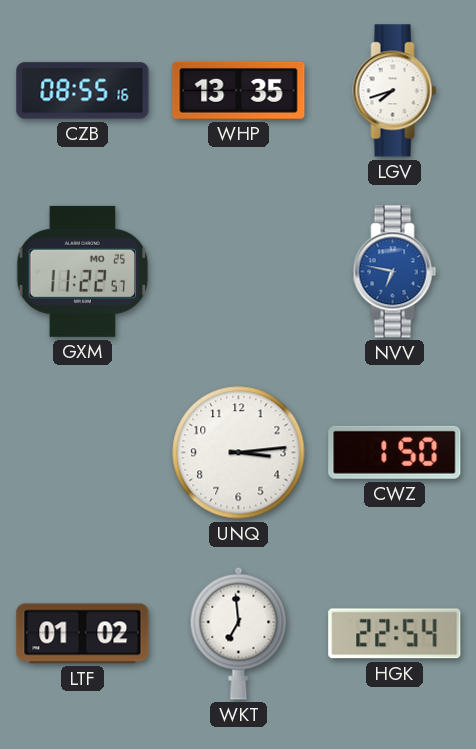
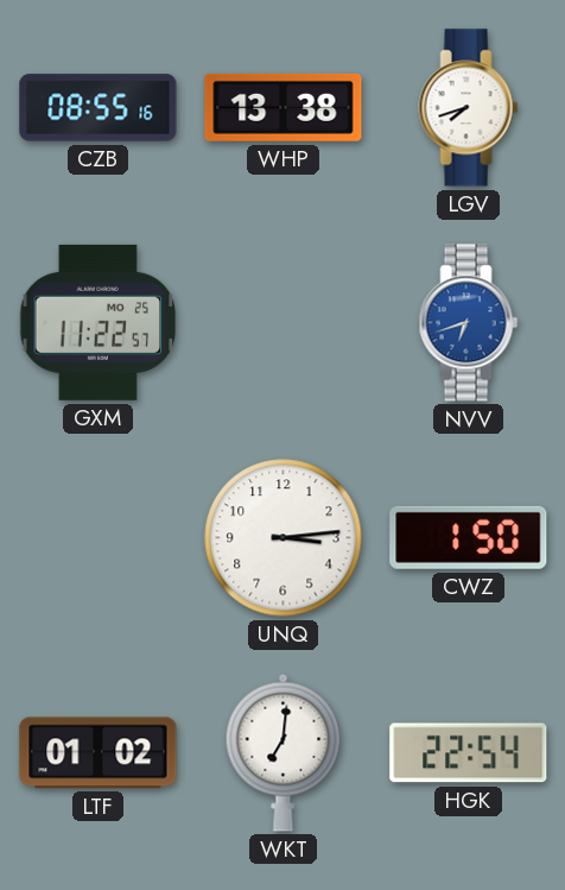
WHP: 13:35 -> 13:38 (284, 107)
NVV: 6:47 -> 6:42 (469, 323)
WKT: 6:59 -> 7:01 (284, 752)
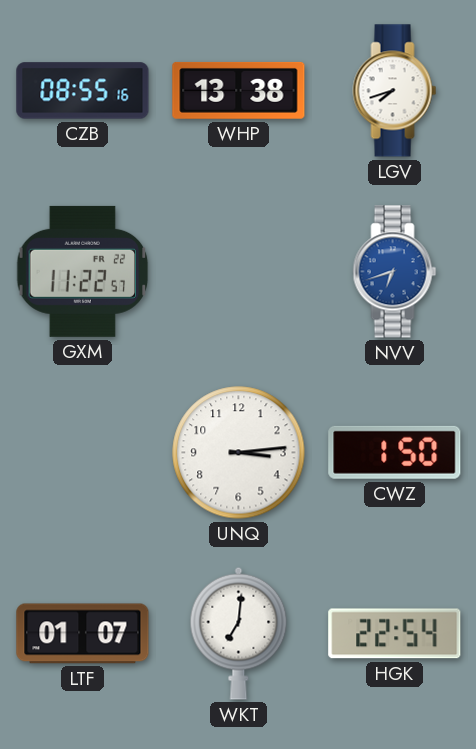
GXM date: MO 25 -> FR 22 (83, 271)
LTF: 01:02 -> 01:07 (83, 634)
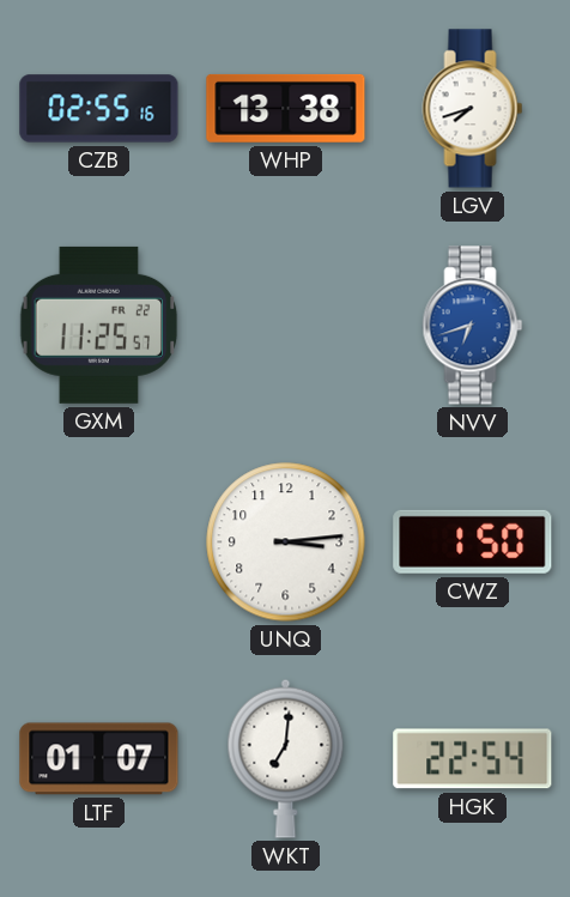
CZB: 08:55 -> 02:55 (99, 109)
GXM: 11:22 -> 11:25 (99, 325)
